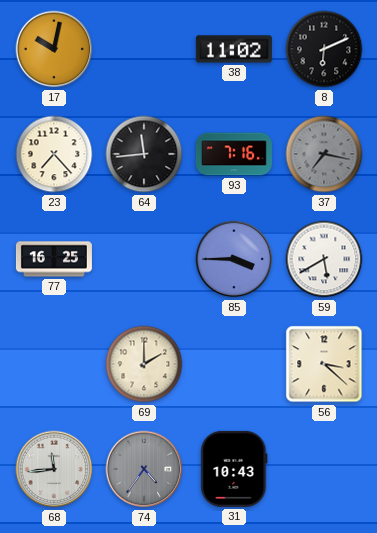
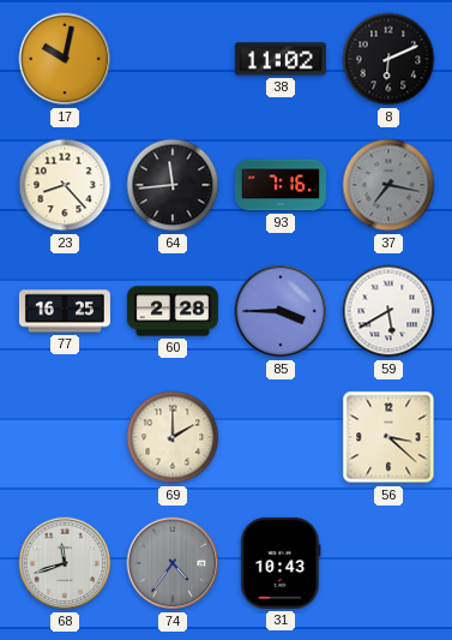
23: 7:23 -> 8:23 (65, 185)
60: none -> 2:28 (173, 311)
68: 11:44 -> 11:42 (65, 563)
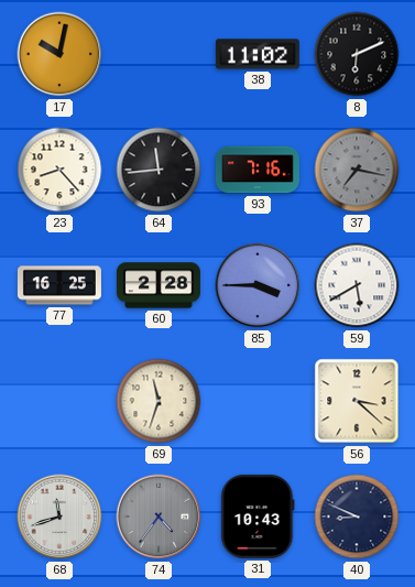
69: 2:00 -> 11:33 (159, 401)
40: none -> 8:49 (357, 517)
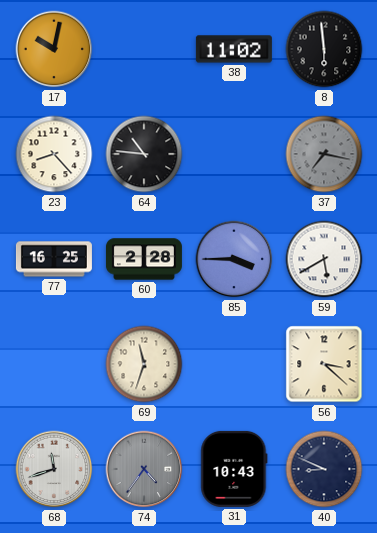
8: 6:11 -> 5:59 (324, 49)
64: 11:44 -> 10:46 (144, 154)
93: 7:16 -> none (258, 170)
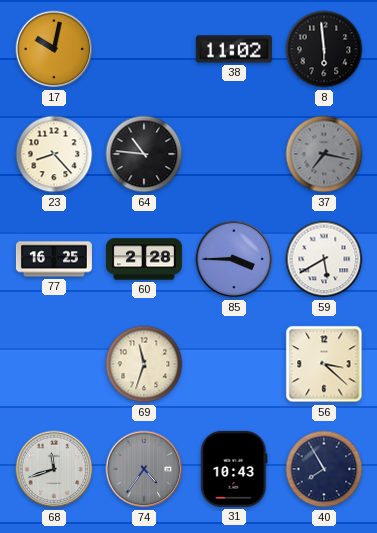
40: 8:49 -> 7:55 (324, 469)
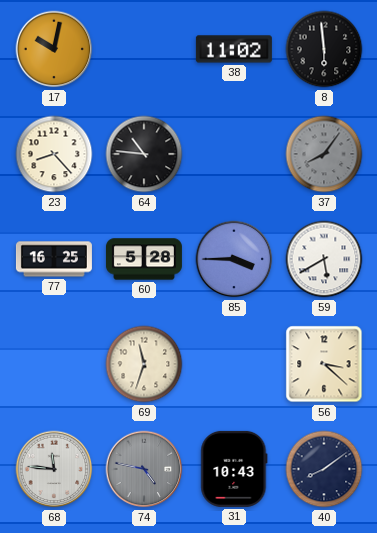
37: 7:17 -> 8:06 (324, 154)
60: 2:28 -> 5:28 (144, 259)
68: 11:42 -> 11:46 (54, 469)
74: 4:36 -> 4:47 (144, 469)
40: 7:55 -> 8:09 (324, 469)
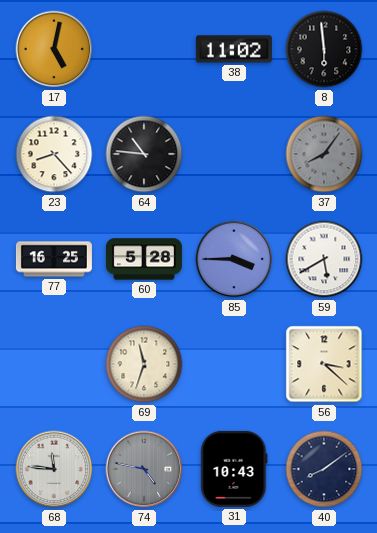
17: 10:02 -> 5:02 (54, 49)
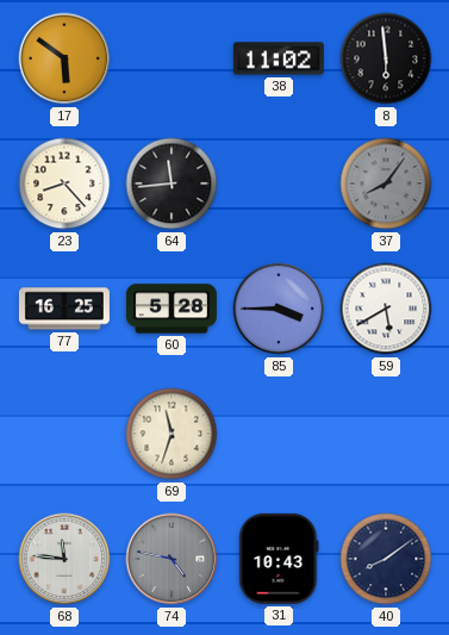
17: 5:02 -> 5:51 (64, 58)
64: 10:46 -> 11:44 (172, 183)
56: 3:22 -> none (324, 364)
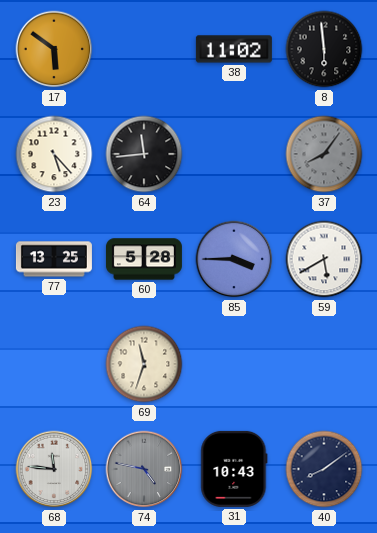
23: 8:23 -> 5:23 (54, 154)
77: 16:25 -> 13:25 (54, 259)
